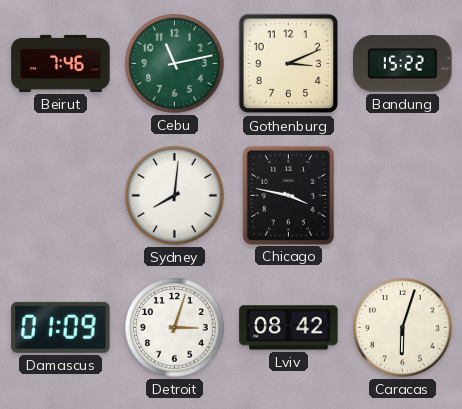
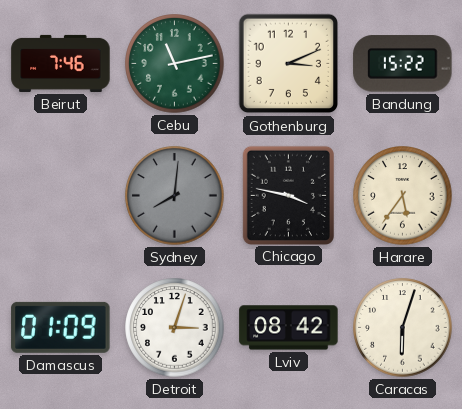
Sydney dial: white -> grey (175, 196)
Harare: none -> 5:36 (403, 196)
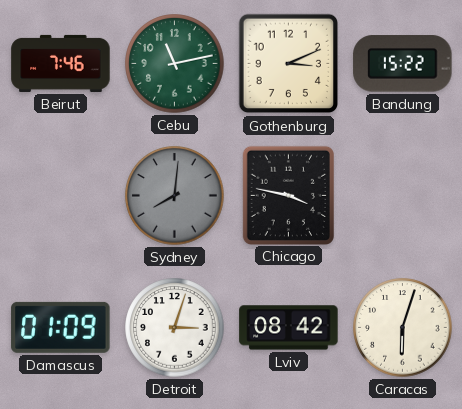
Harare: 5:36 -> none (403, 196)
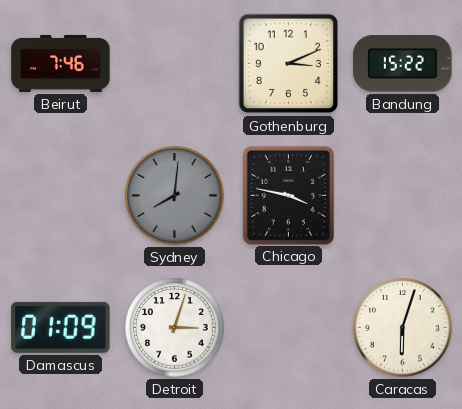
Cebu: 11:13 -> none (175, 64)
Lviv: 08:42 -> none (289, 328)
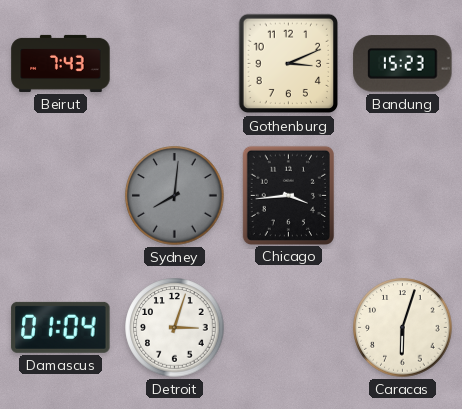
Beirut: 7:46 -> 7:43 (61, 63)
Bandung: 15:22 -> 15:23 (403, 64)
Chicago: 3:47 -> 3:44 (288, 195)
Damascus: 01:09 -> 01:04 (61, 327)
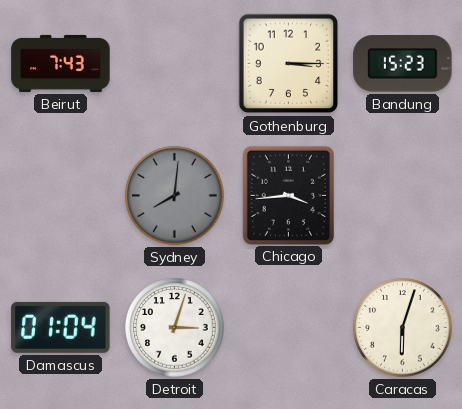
Gothenburg: 3:11 -> 3:15 (289, 64)
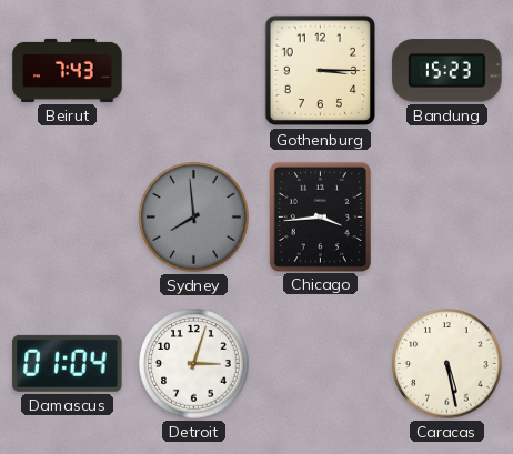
Sydney: 8:01 -> 7:59 (194, 218)
Caracas: 6:03 -> 5:28 (447, 364)
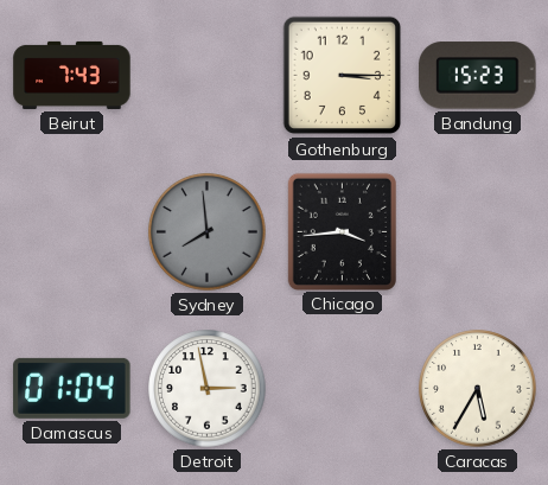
Detroit: 3:03 -> 2:58 (208, 389)
Caracas: 5:28 -> 5:35 (478, 389)
